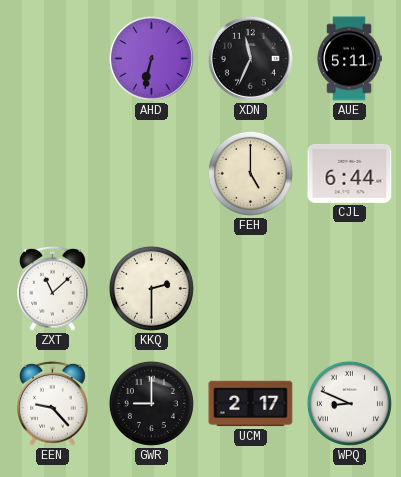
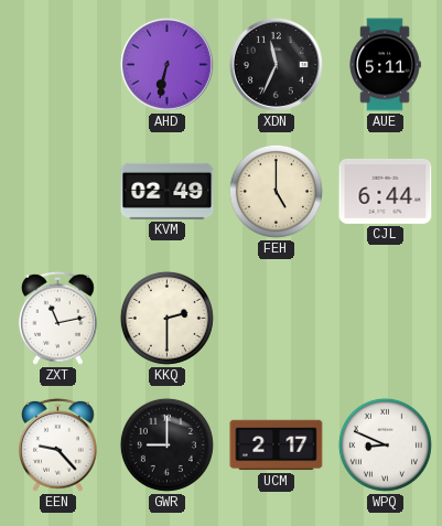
KVM: none -> 02:49 (168, 191)
ZXT: 11:08 -> 11:13 (58, 318)
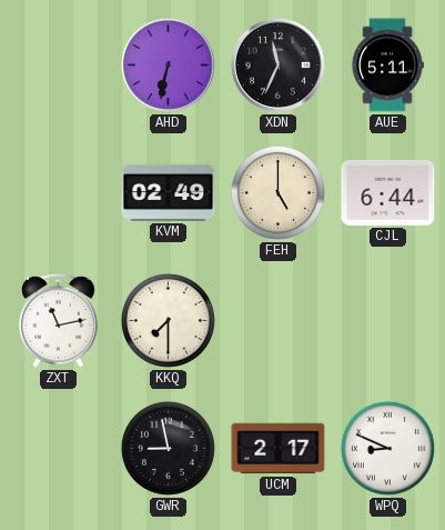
KKQ: 2:30 -> 7:30 (168, 320)
EEN: 9:23 -> none (58, 444)
GWR: 9:00 -> 8:58 (168, 448)
